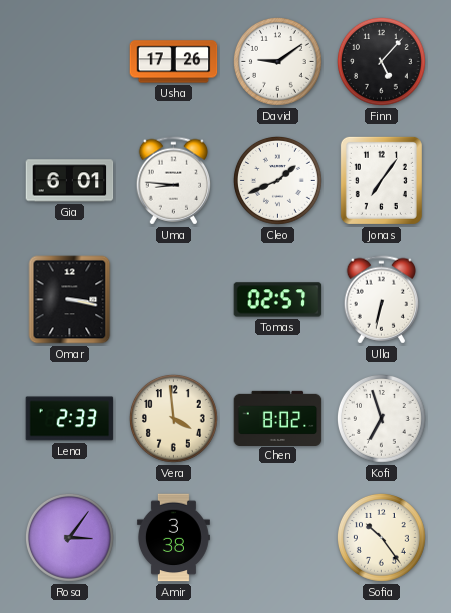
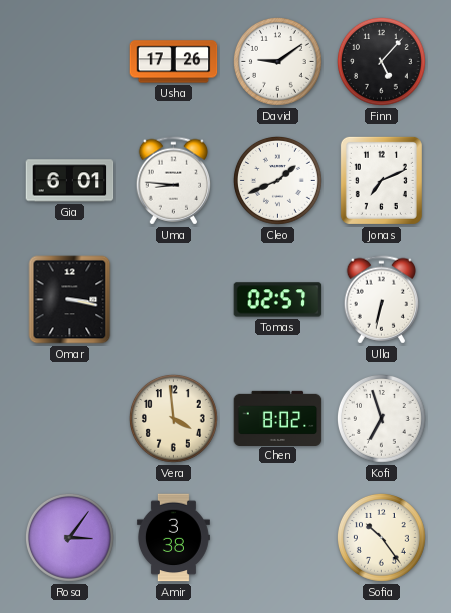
Jonas: 7:06 -> 7:11 (381, 180)
Lena: 2:33 -> none (70, 419)
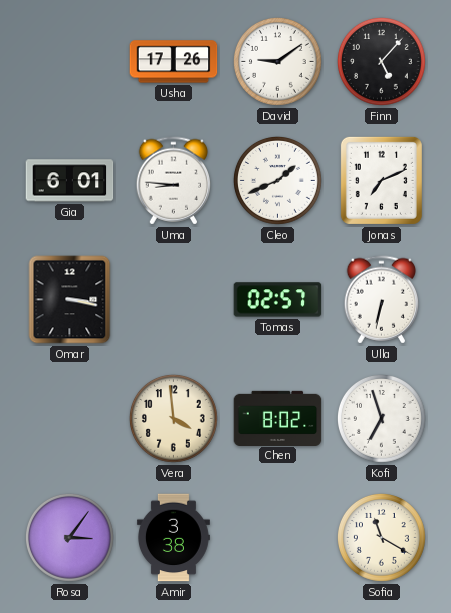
Sofia: 10:24 -> 11:20 (382, 538)
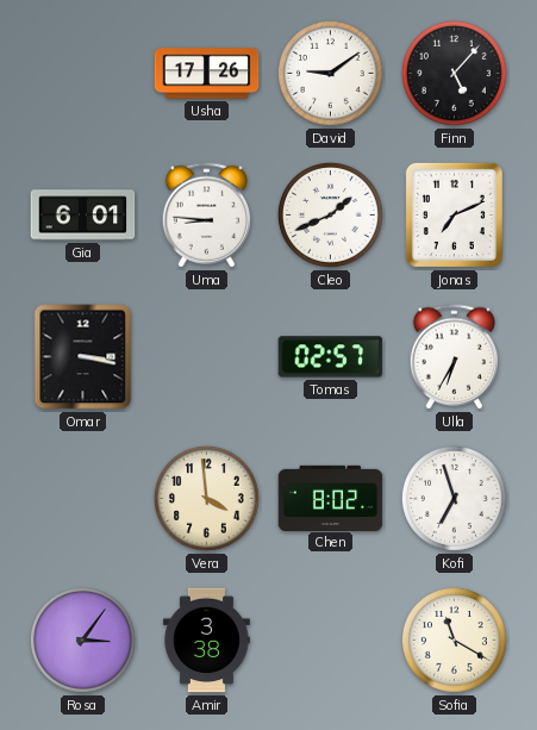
Ulla: 6:32 -> 6:35 (454, 357)
